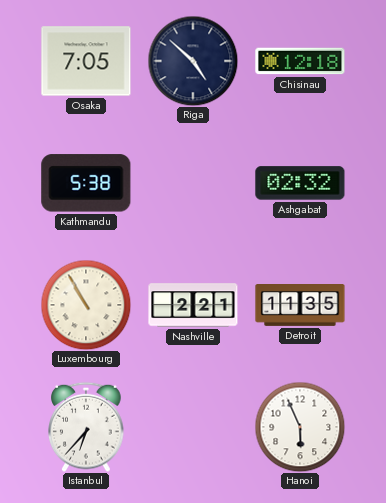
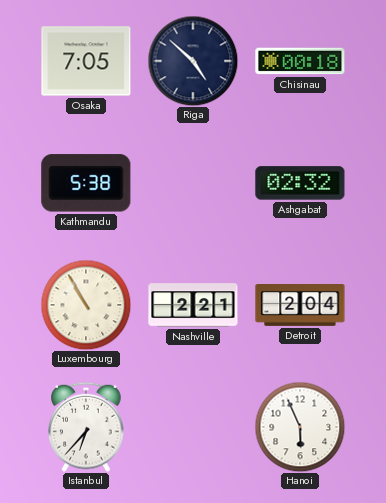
Chisinau: 12:18 -> 00:18 (300, 61)
Detroit: 11:35 -> 2:04 (300, 306)
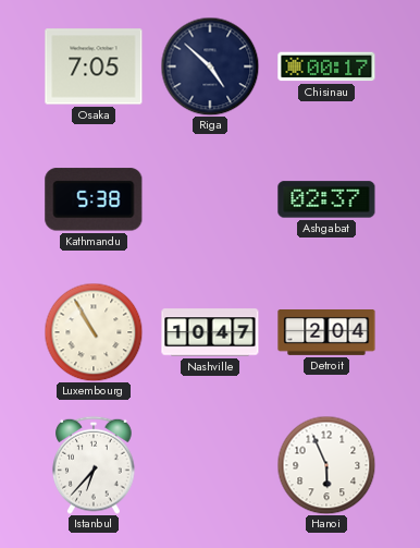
Chisinau: 00:18 -> 00:17 (326, 66)
Ashgabat: 02:32 -> 02:37 (326, 199)
Nashville: 2:21 -> 10:47 (210, 332)
